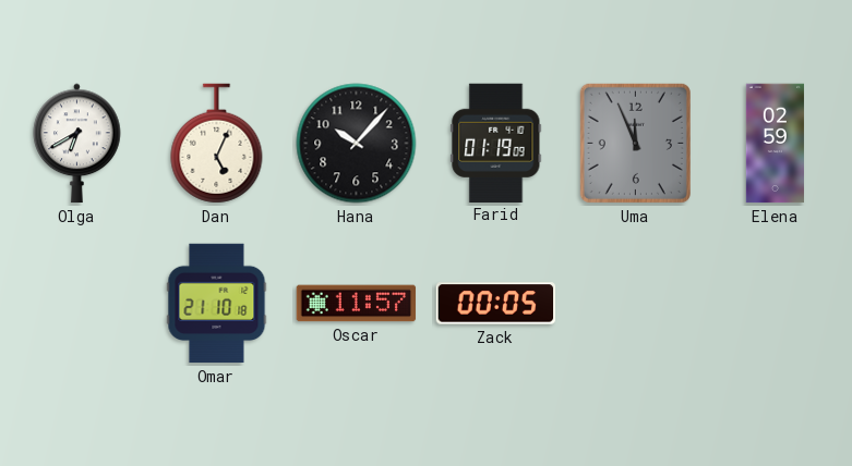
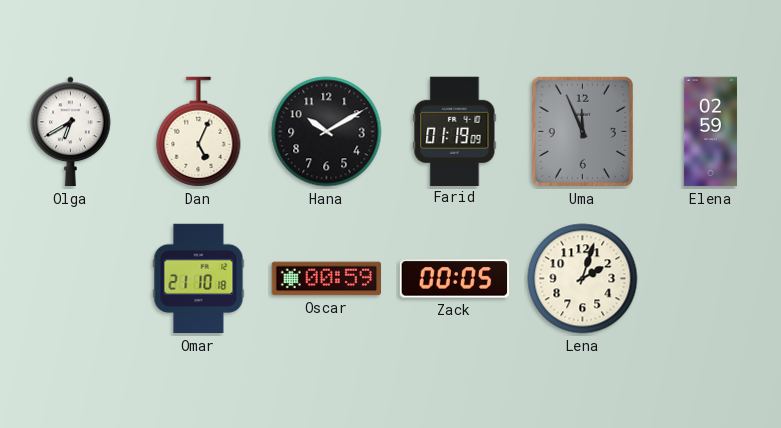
Hana: 10:07 -> 10:10 (327, 132)
Oscar: 11:57 -> 00:59 (327, 279)
Lena: none -> 2:03 (583, 279)
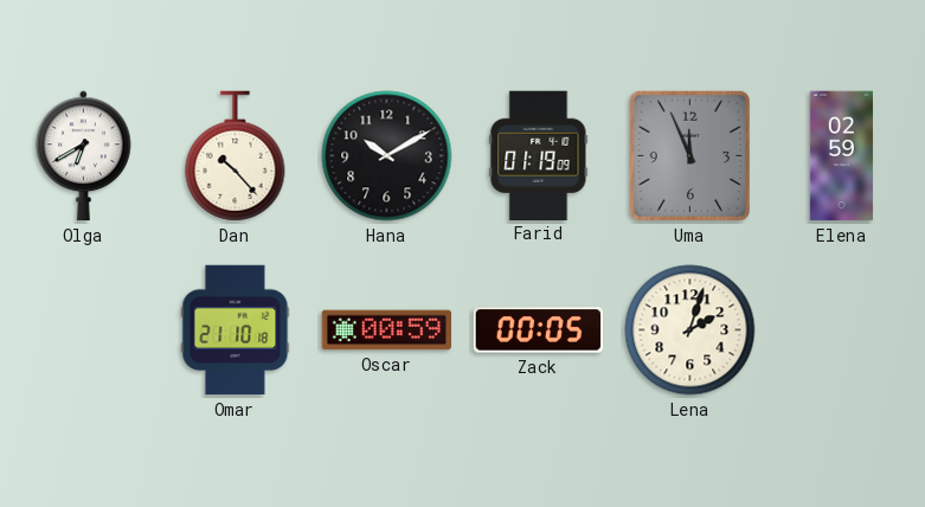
Dan: 5:04 -> 10:23 (236, 156)
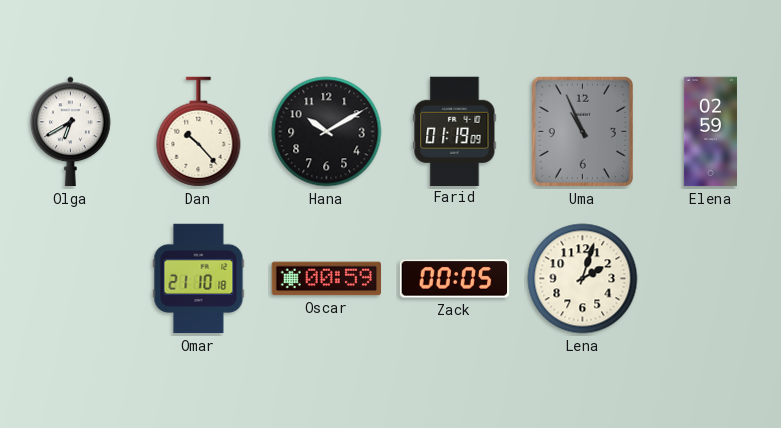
Uma: 11:56 -> 10:56 (582, 131)
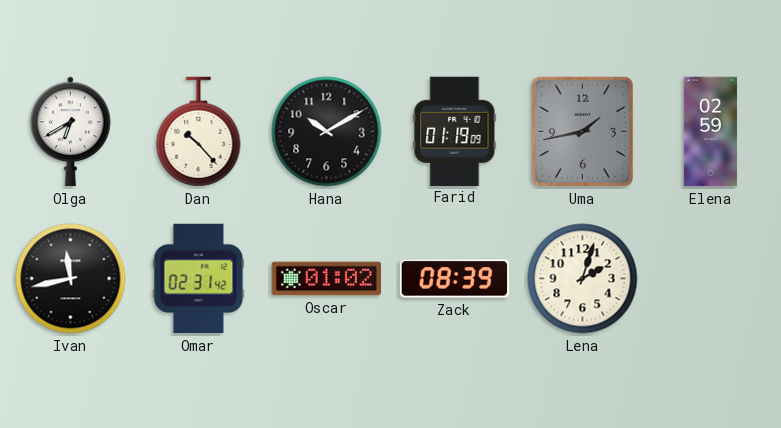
Uma: 10:56 -> 1:43 (582, 131)
Ivan: none -> 11:43 (71, 279)
Omar: 21:10 -> 02:31 (199, 279)
Oscar: 00:59 -> 01:02 (327, 279)
Zack: 00:05 -> 08:39 (455, 279)
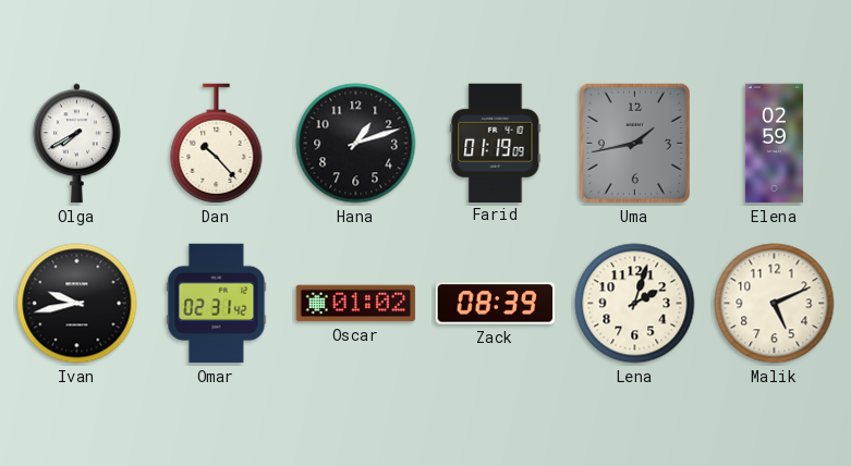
Olga: 6:40 -> 7:40 (77, 144)
Hana: 10:10 -> 1:12 (356, 144)
Ivan: 11:43 -> 9:43 (77, 304)
Malik: none -> 5:11 (775, 304)
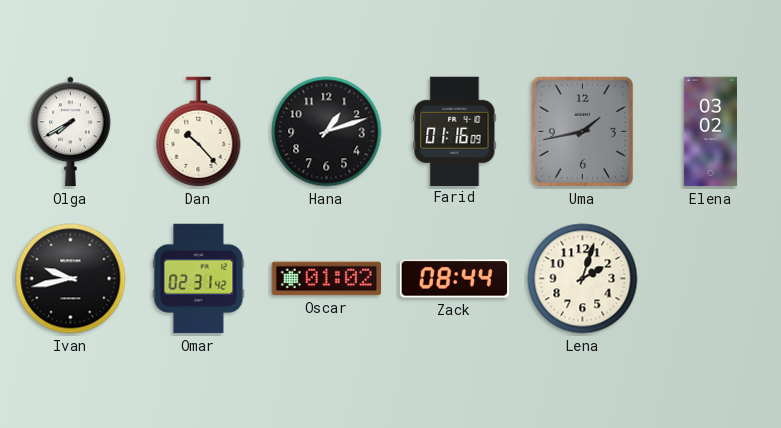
Farid: 01:19 -> 01:16 (455, 131)
Elena: 02:59 -> 03:02 (710, 132)
Zack: 08:39 -> 08:44 (455, 279)
Malik: 5:11 -> none (775, 304)
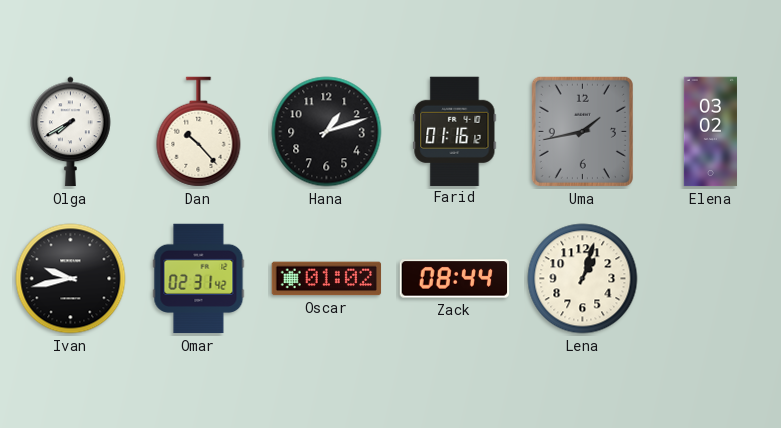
Farid: 01:16:09 -> 01:16:12 (455, 131)
Lena: 2:03 -> 1:03 (583, 279)
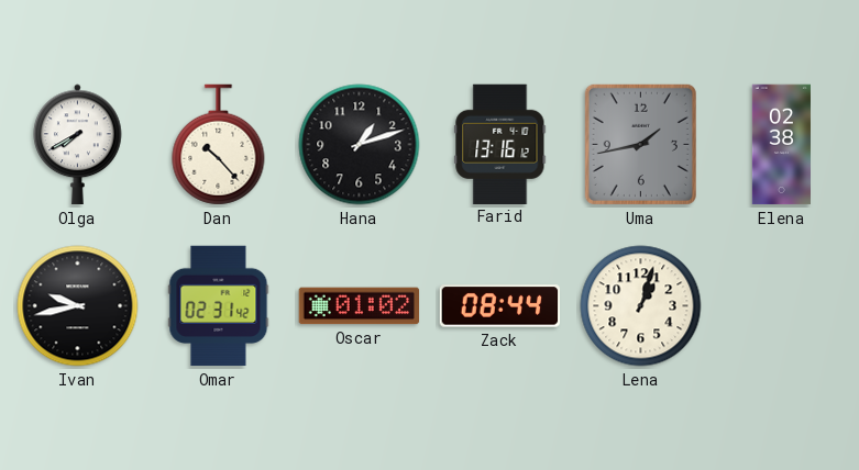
Farid: 01:16 -> 13:16 (500, 144)
Elena: 03:02 -> 02:38 (781, 145)
